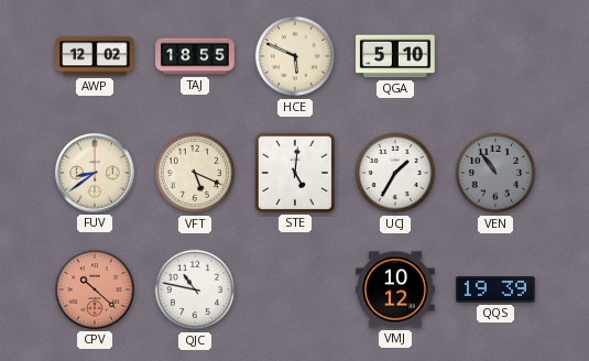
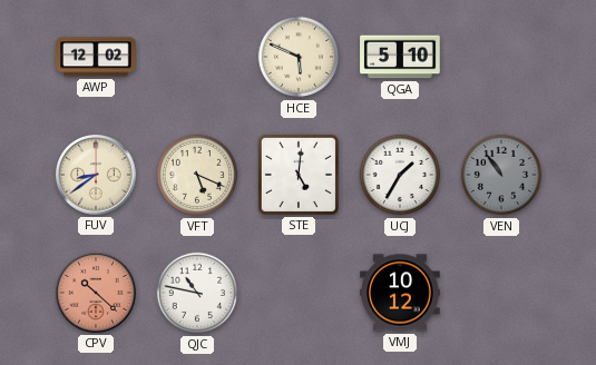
TAJ: 18:55 -> none (195, 56)
QQS: 19:39 -> none (495, 289)
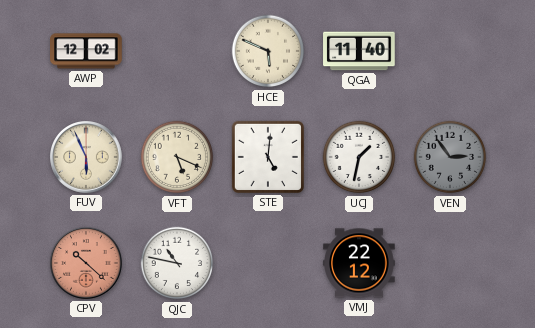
QGA: 5:10 -> 11:40 (359, 51)
FUV: 8:39 -> 5:56 (87, 158)
UCJ: 1:35 -> 1:32 (359, 157)
VEN: 10:54 -> 2:54 (450, 157)
VMJ: 10:12 -> 22:12 (359, 263)
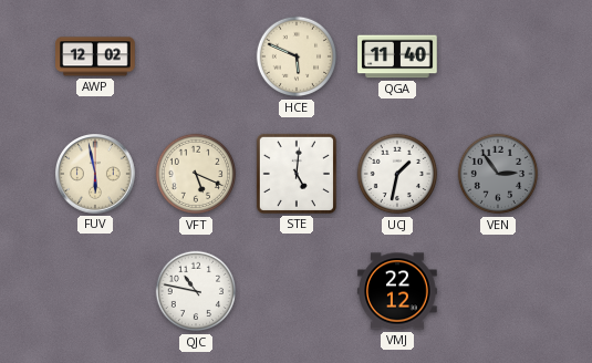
FUV: 5:56 -> 5:58 (96, 175)
CPV: 10:22 -> none (87, 264)
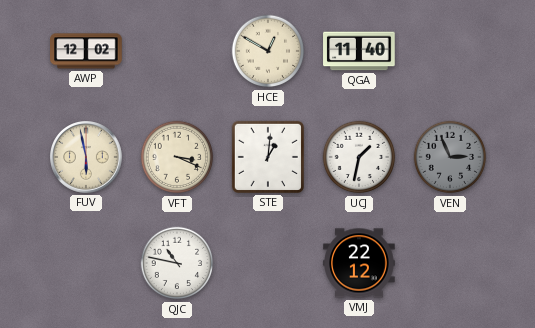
HCE: 5:49 -> 12:50 (268, 51)
VFT: 5:19 -> 3:19 (177, 157)
STE: 5:01 -> 1:01 (268, 157)
VEN: 2:54 -> 2:56 (450, 157)
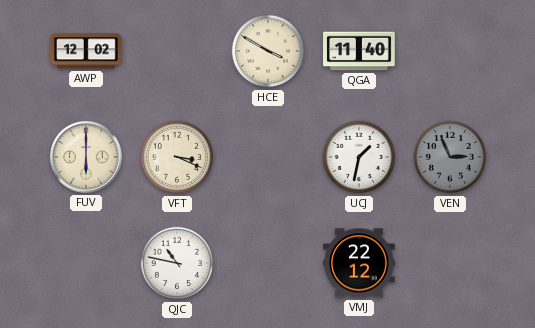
HCE: 12:50 -> 3:50 (268, 51)
FUV: 5:58 -> 6:00 (87, 158)
STE: 1:01 -> none (268, 157)
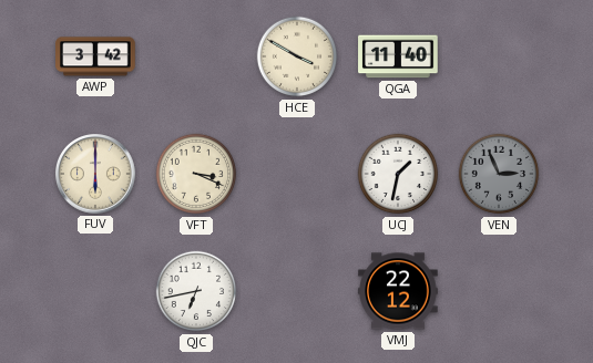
AWP: 12:02 -> 3:42 (95, 56)
QJC: 10:47 -> 6:43 (196, 291)
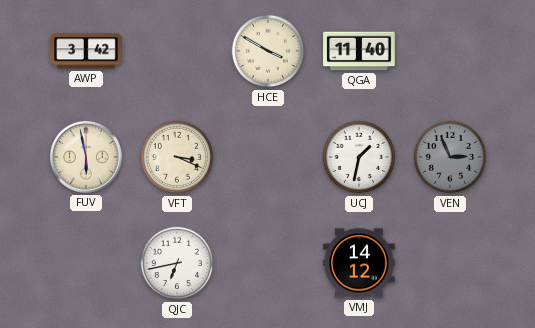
FUV: 6:00 -> 5:58 (87, 158)
VMJ: 22:12 -> 14:12 (359, 263)
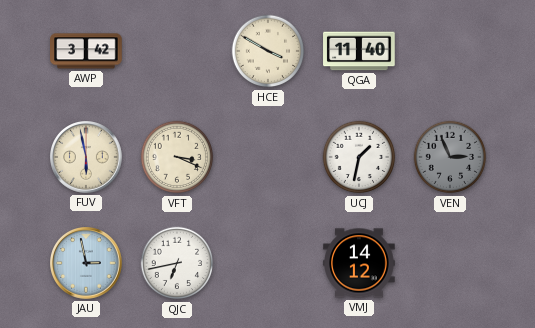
JAU: none -> 2:58 (87, 264)
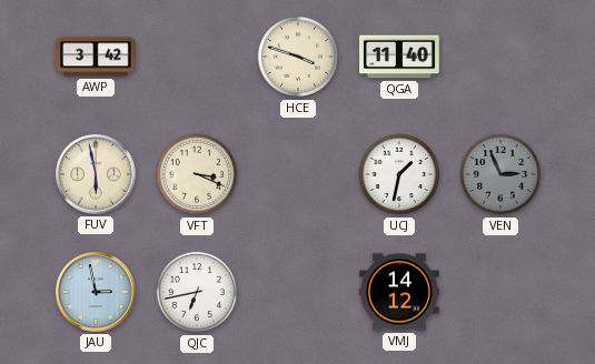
HCE: 3:50 -> 3:48 (298, 57)
